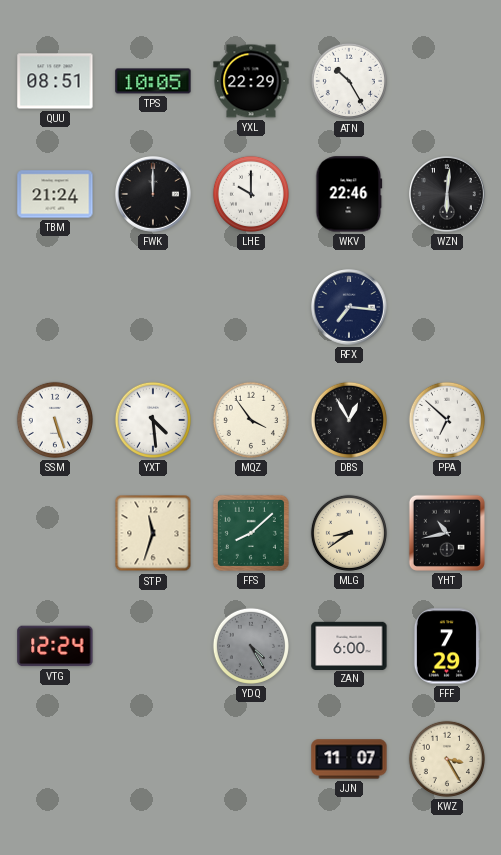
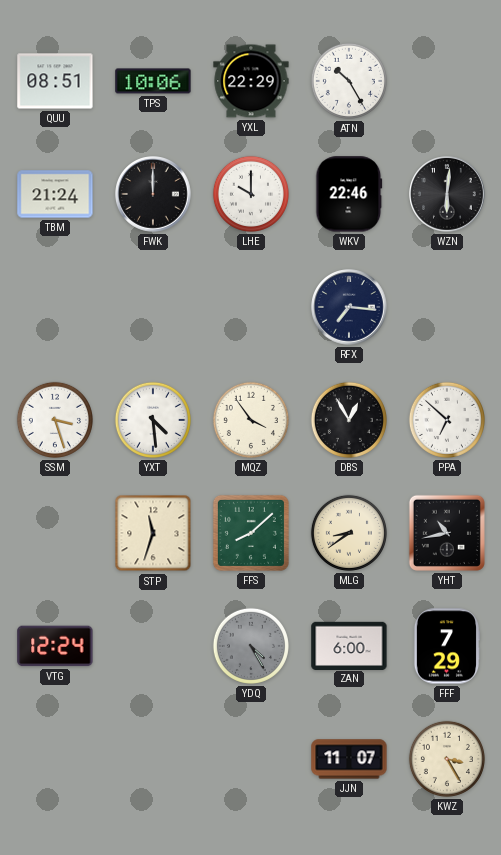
TPS: 10:05 -> 10:06 (153, 81)
SSM: 5:27 -> 3:27 (55, 420)
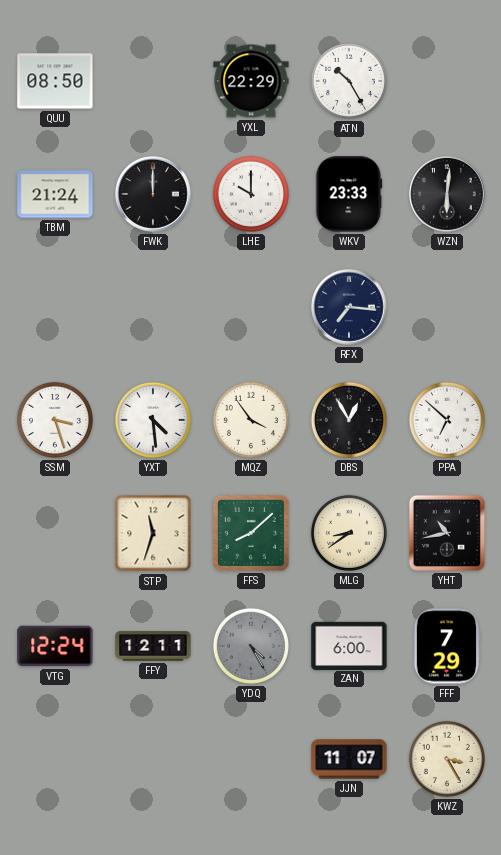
QUU: 08:51 -> 08:50 (55, 81)
TPS: 10:06 -> none (153, 81)
WKV: 22:46 -> 23:33 (349, 194)
FFY: none -> 12:11 (153, 646)
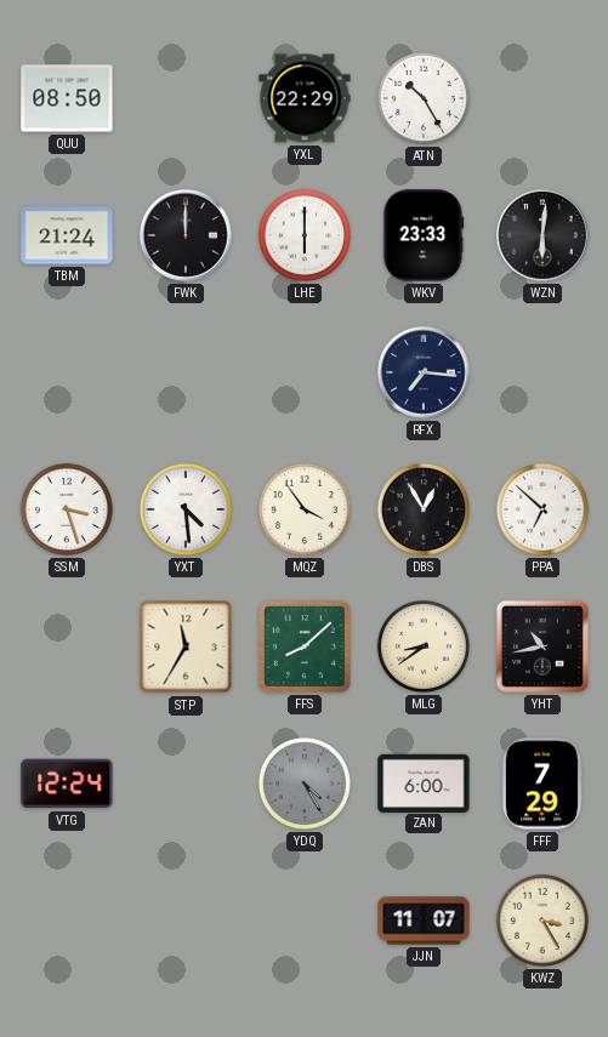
LHE: 10:00 -> 6:00 (305, 235)
STP: 11:33 -> 11:35 (186, 646)
FFY: 12:11 -> none (153, 646)
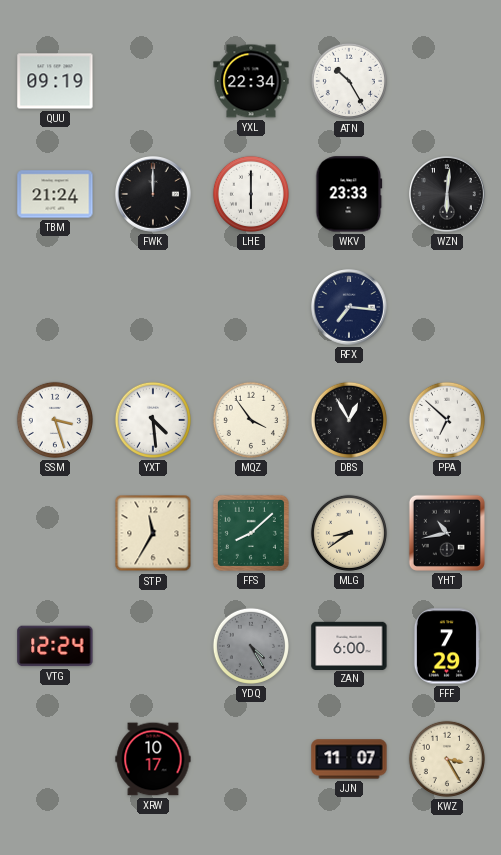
QUU: 08:50 -> 09:19 (55, 81)
YXL: 22:29 -> 22:34 (251, 81)
XRW: none -> 10:17 (153, 759)
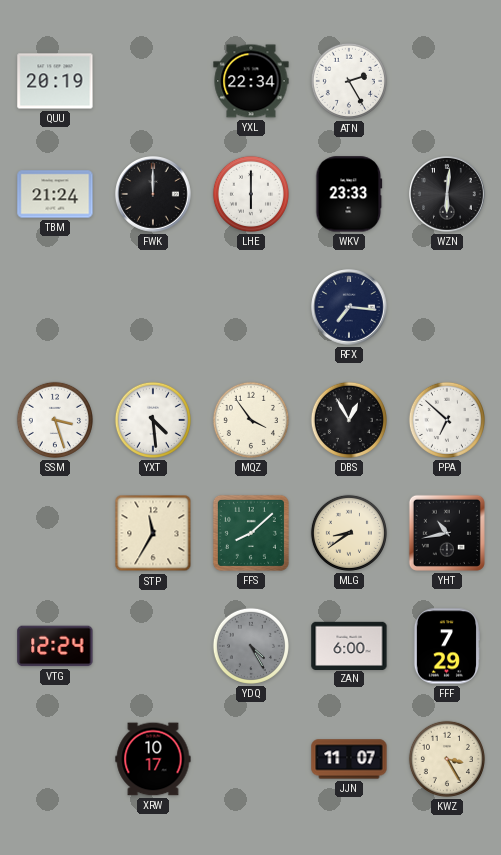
QUU: 09:19 -> 20:19 (55, 81)
ATN: 10:25 -> 2:25 (349, 81)
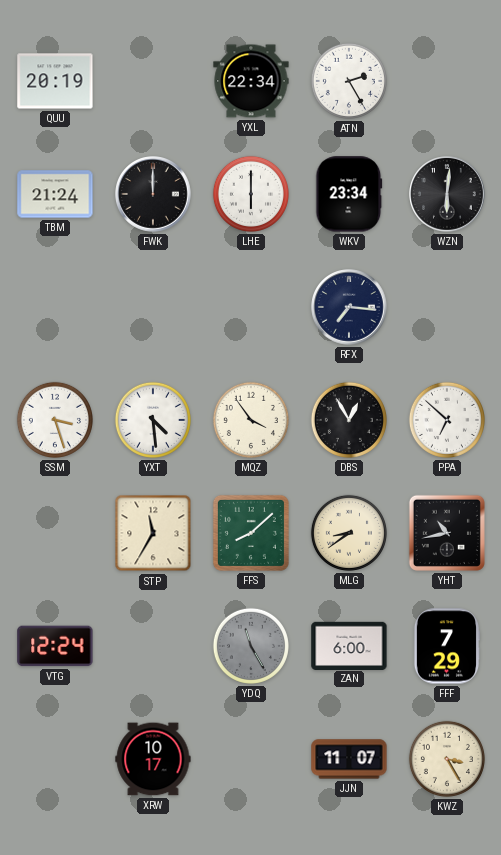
WKV: 23:33 -> 23:34 (349, 194)
YDQ: 4:25 -> 11:25 (251, 646)
